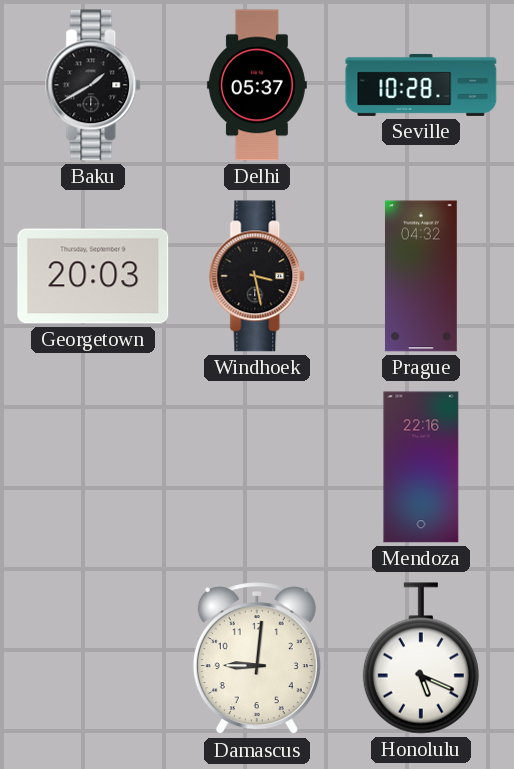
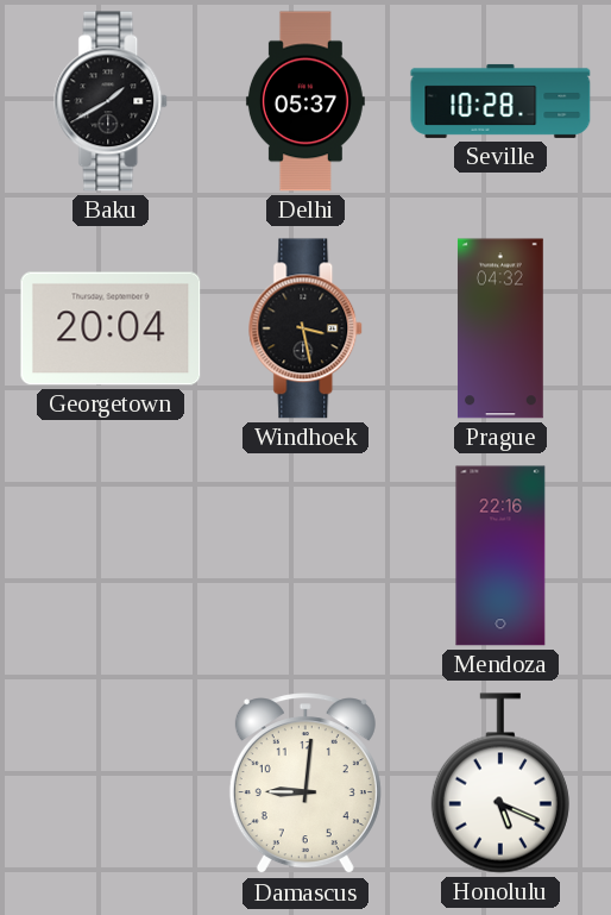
Georgetown: 20:03 -> 20:04 (111, 328)
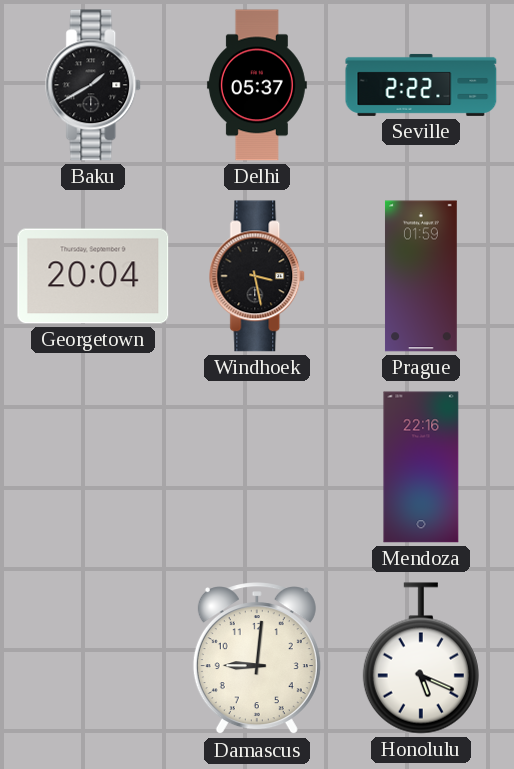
Seville: 10:28 -> 2:22 (421, 85)
Prague: 04:32 -> 01:59 (421, 276)
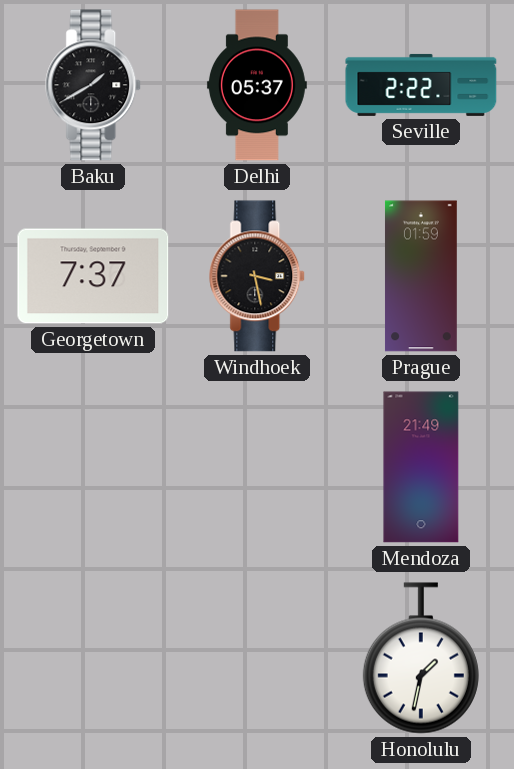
Georgetown: 20:04 -> 7:37 (93, 276)
Mendoza: 22:16 -> 21:49 (421, 467)
Damascus: 9:01 -> none (257, 659)
Honolulu: 5:19 -> 1:32 (421, 658)
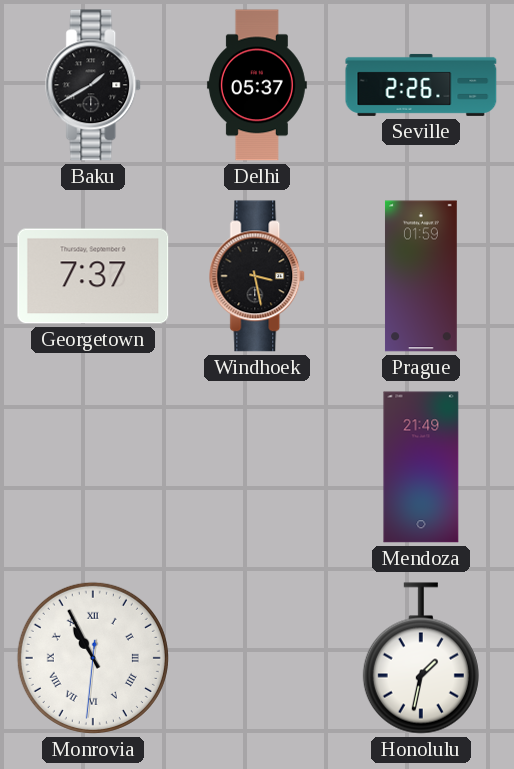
Seville: 2:22 -> 2:26 (421, 85)
Monrovia: none -> 10:55 (93, 658)
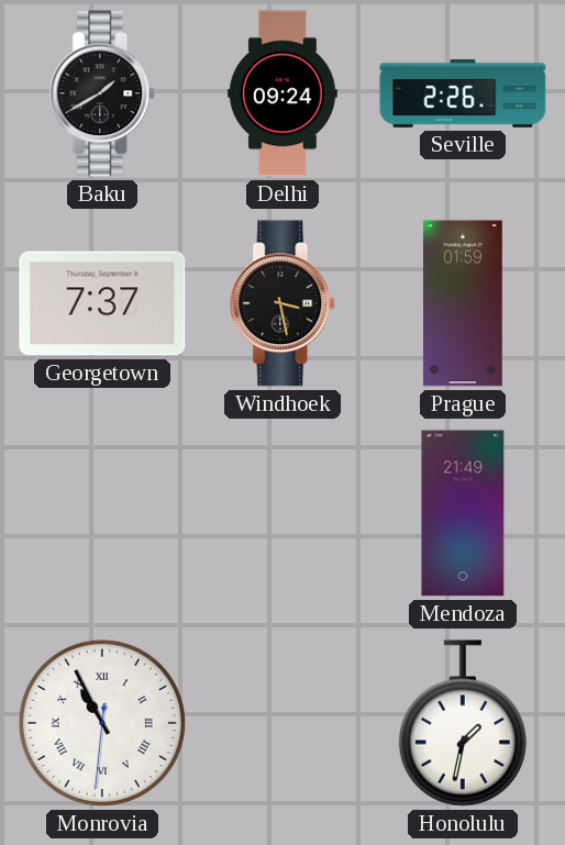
Delhi: 05:37 -> 09:24 (282, 93)
